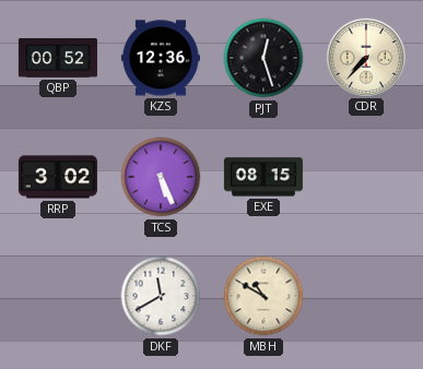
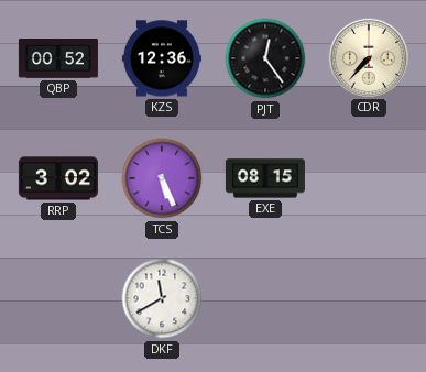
PJT: 12:27 -> 12:24 (265, 58)
MBH: 10:50 -> none (263, 296)
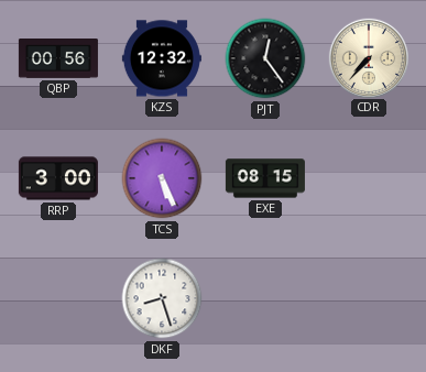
QBP: 00:52 -> 00:56 (58, 59)
KZS: 12:36 -> 12:32 (162, 58)
RRP: 3:02 -> 3:00 (58, 178)
DKF: 11:40 -> 8:27 (162, 298)
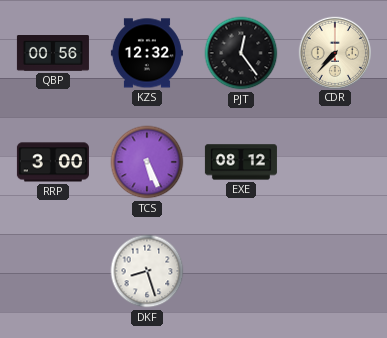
EXE: 08:15 -> 08:12 (241, 162)
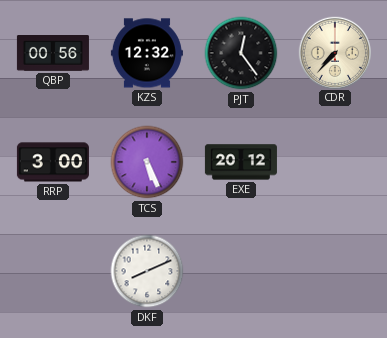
EXE: 08:12 -> 20:12 (241, 162)
DKF: 8:27 -> 8:11 (147, 271)
